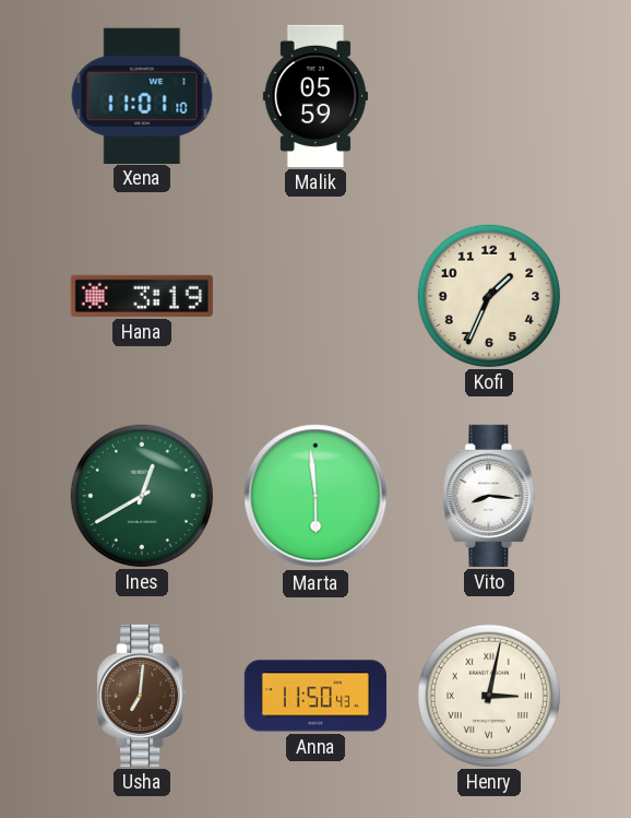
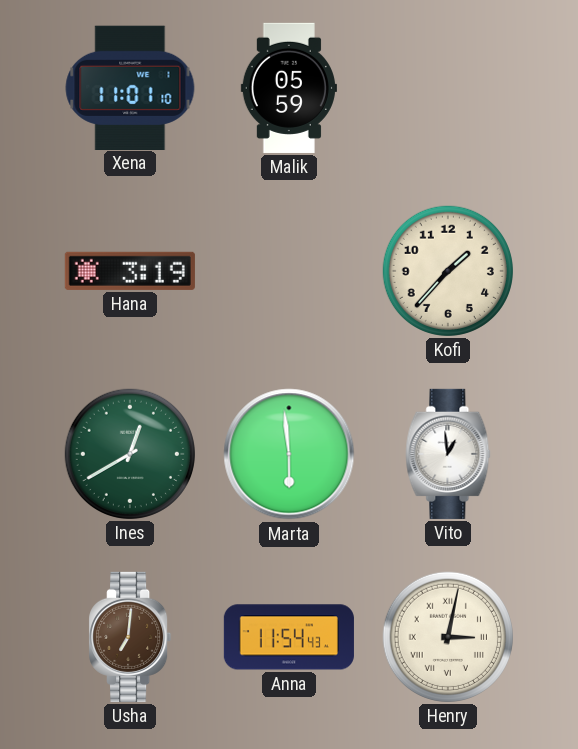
Kofi: 1:34 -> 1:37 (448, 271)
Vito: 8:16 -> 12:59 (448, 454)
Anna: 11:50 -> 11:54 (289, 637)
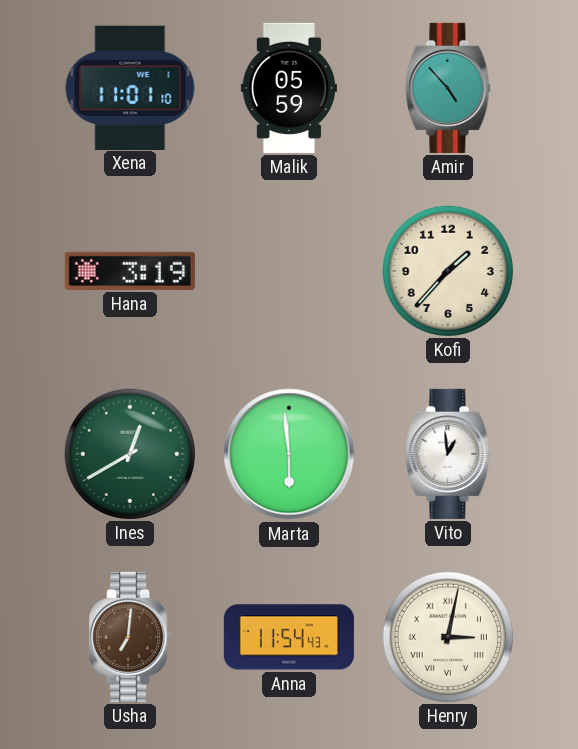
Amir: none -> 4:53 (448, 88)
